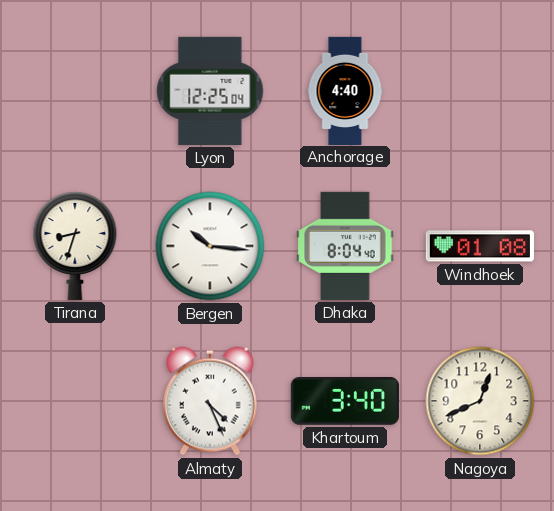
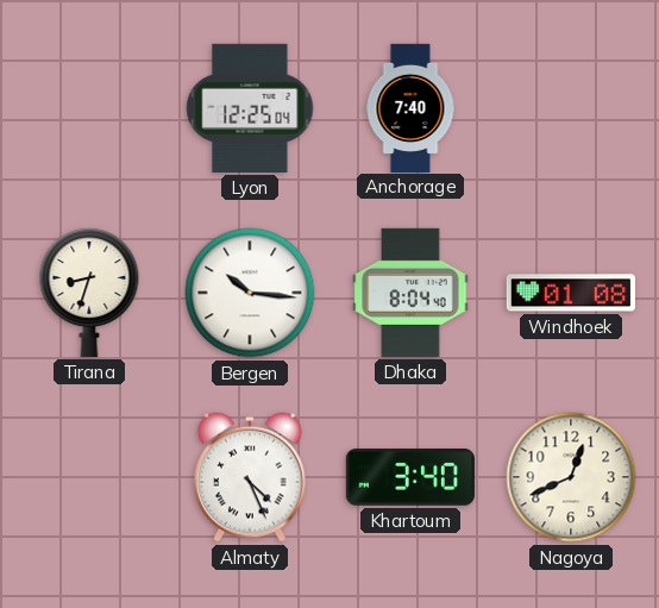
Anchorage: 4:40 -> 7:40 (410, 107)
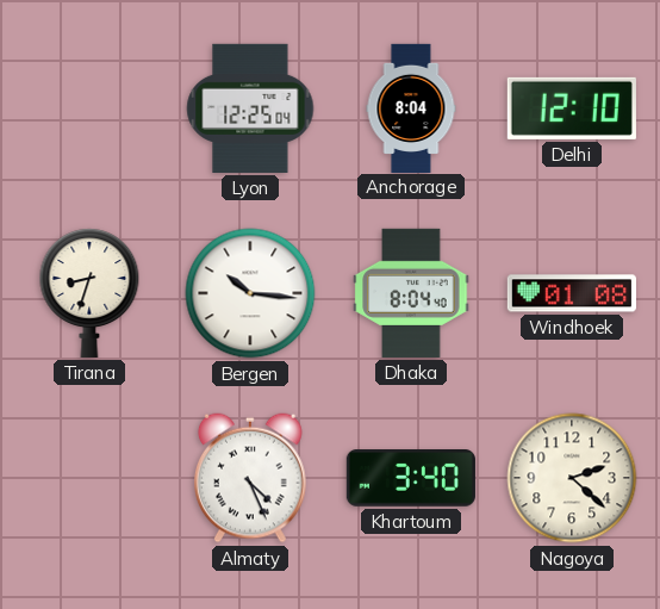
Anchorage: 7:40 -> 8:04 (411, 107)
Delhi: none -> 12:10 (572, 108)
Nagoya: 12:41 -> 2:22 (572, 478)
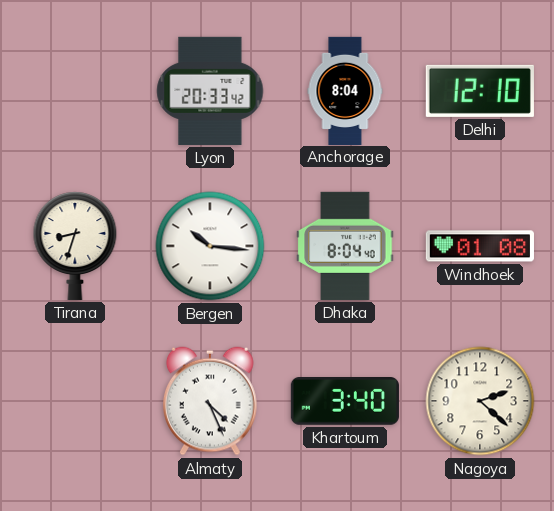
Lyon: 12:25 -> 20:33 (210, 91)
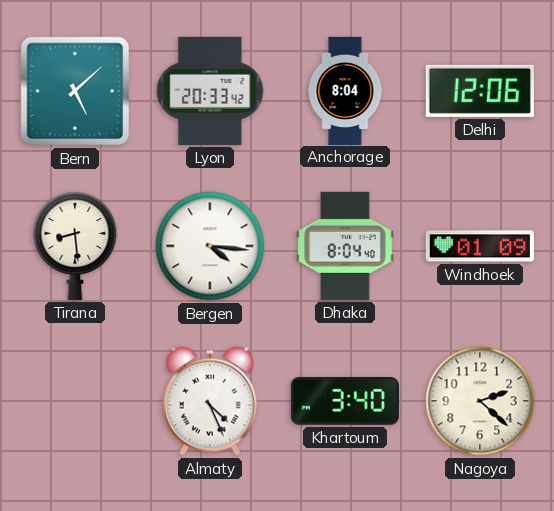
Bern: none -> 5:08 (75, 91)
Delhi: 12:10 -> 12:06 (480, 91)
Tirana: 8:33 -> 8:29 (75, 246)
Bergen: 10:16 -> 4:16 (210, 246)
Windhoek: 01:08 -> 01:09 (480, 246)
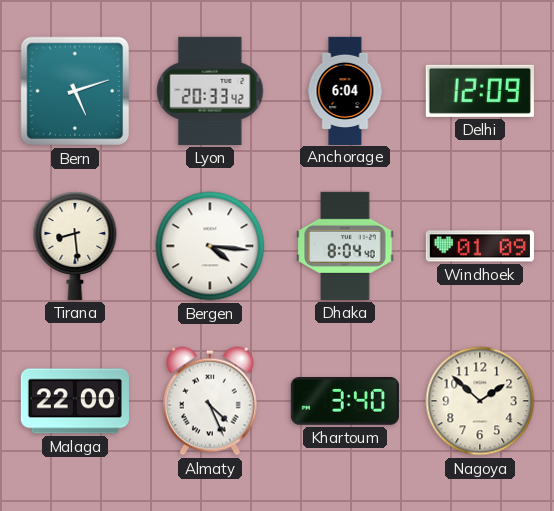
Bern: 5:08 -> 5:12 (75, 91)
Anchorage: 8:04 -> 6:04 (345, 90)
Delhi: 12:06 -> 12:09 (480, 91)
Malaga: none -> 22:00 (75, 401)
Nagoya: 2:22 -> 1:52 (480, 401)
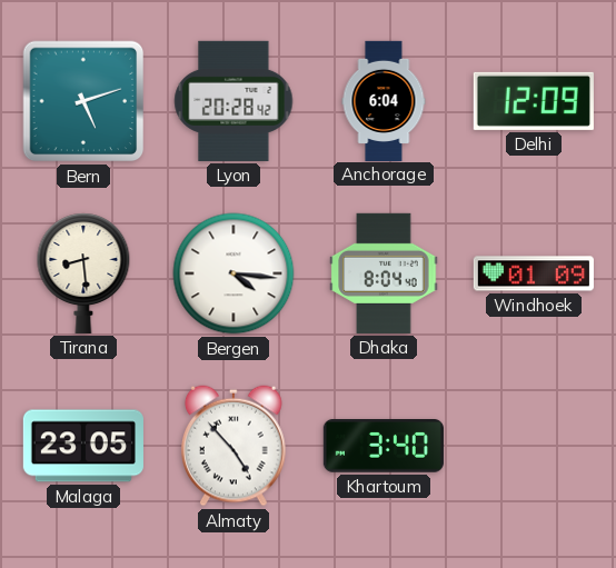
Lyon: 20:33 -> 20:28 (234, 101)
Malaga: 22:00 -> 23:05 (83, 446)
Almaty: 4:26 -> 4:53 (235, 446)
Nagoya: 1:52 -> none (480, 401)
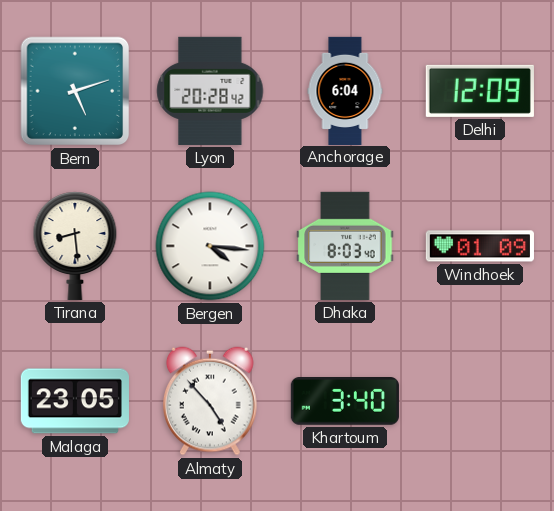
Dhaka: 8:04 -> 8:03 (345, 246)
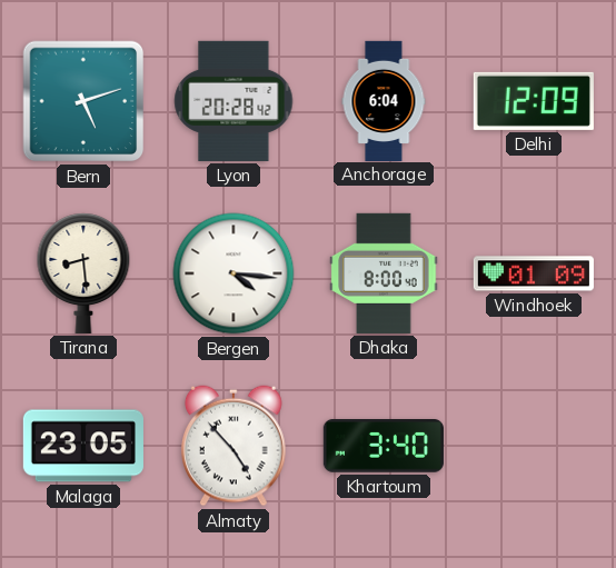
Dhaka: 8:03 -> 8:00 (384, 273)
